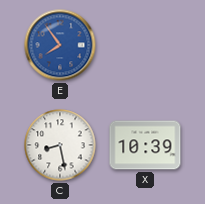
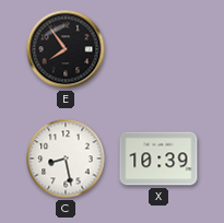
E dial: blue -> black (66, 49)
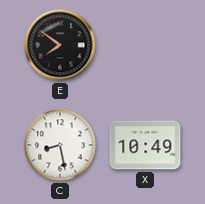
E: 7:54 -> 7:51 (60, 45)
X: 10:39 -> 10:49 (145, 145)
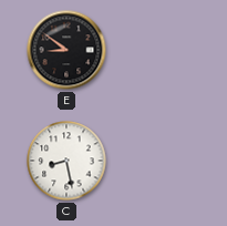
E: 7:51 -> 8:51 (66, 50)
X: 10:49 -> none (145, 145)
